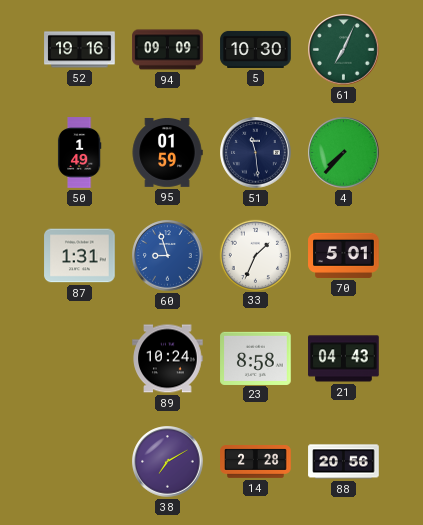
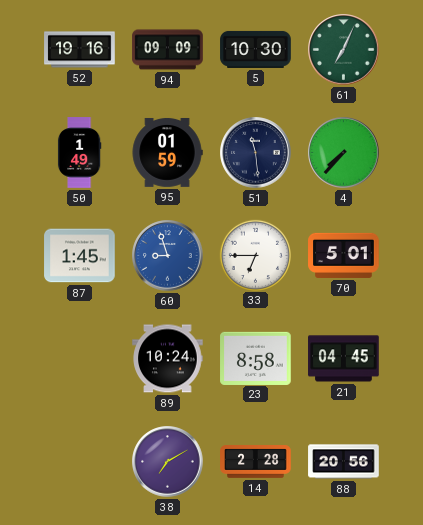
87: 1:31 -> 1:45 (80, 256)
33: 1:34 -> 6:45 (255, 255)
21: 04:43 -> 04:45 (344, 359)
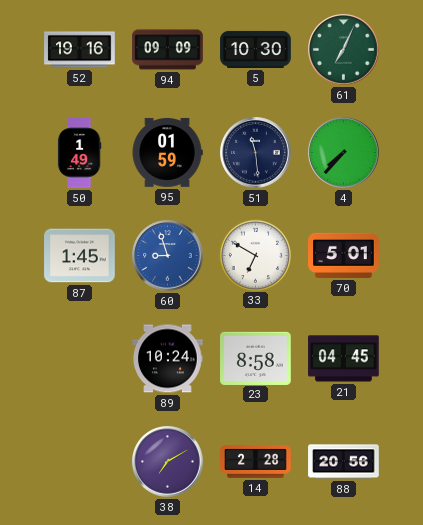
33: 6:45 -> 6:50 (255, 255)
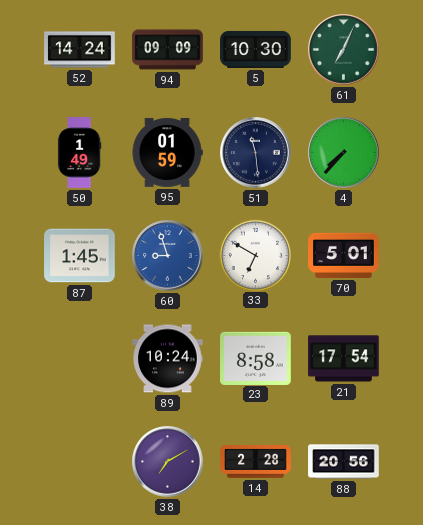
52: 19:16 -> 14:24 (80, 50)
21: 04:45 -> 17:54 (344, 359)
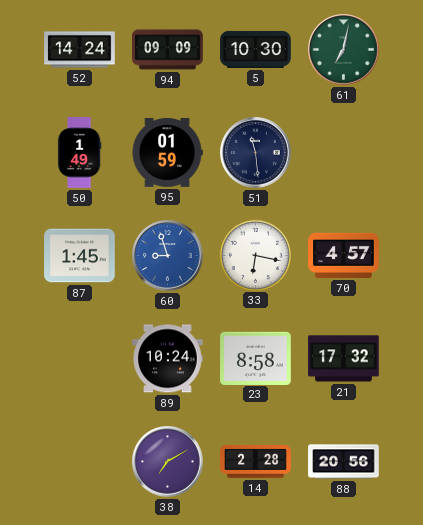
61: 7:04 -> 7:02 (344, 50)
4: 7:37 -> none (344, 153)
33: 6:50 -> 6:17 (255, 255)
70: 5:01 -> 4:57 (344, 255)
21: 17:54 -> 17:32 (344, 359)
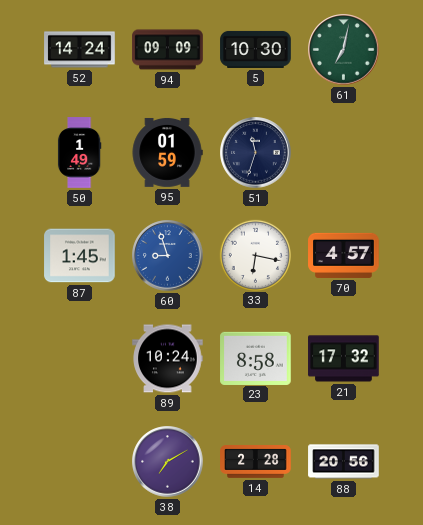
51: 11:29 -> 11:33 (256, 153)
